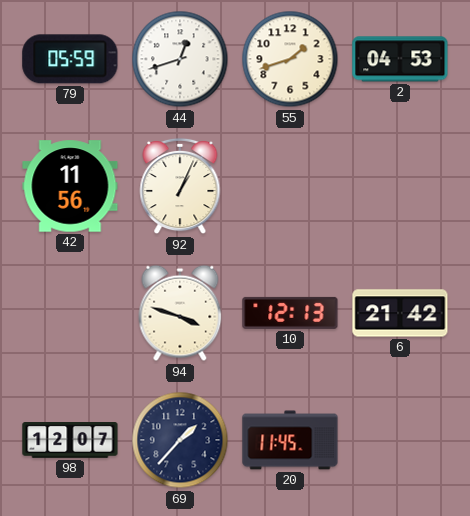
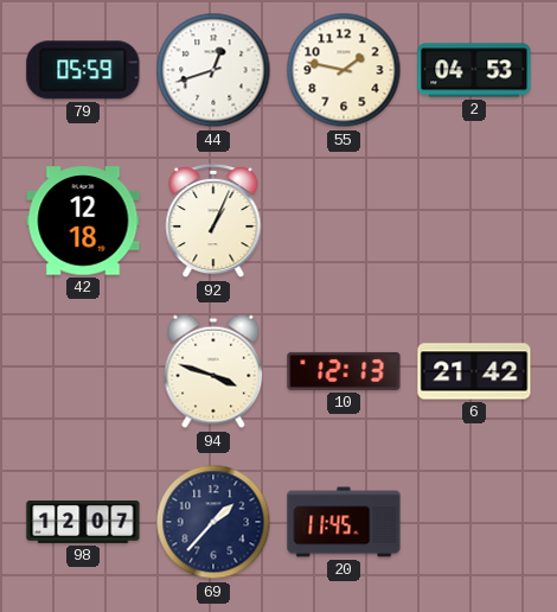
55: 1:42 -> 1:47 (344, 70)
42: 11:56 -> 12:18 (83, 221)
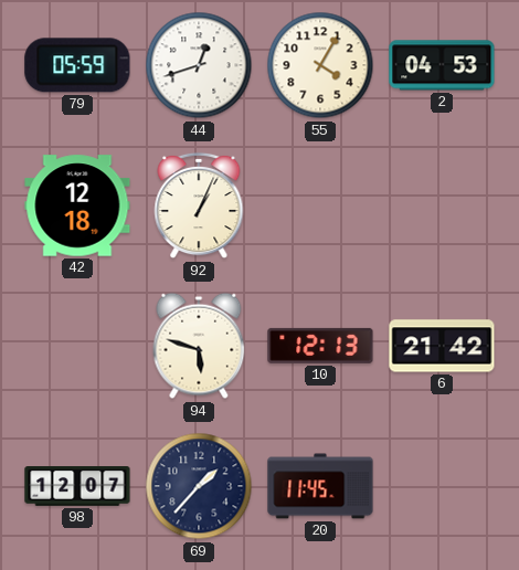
55: 1:47 -> 4:05 (320, 65)
94: 3:48 -> 5:48 (199, 346)
